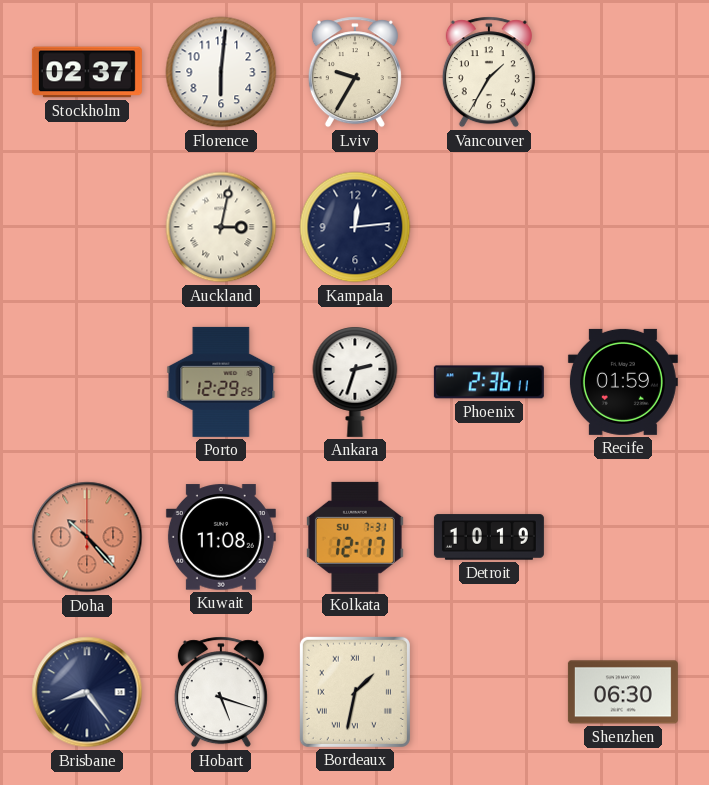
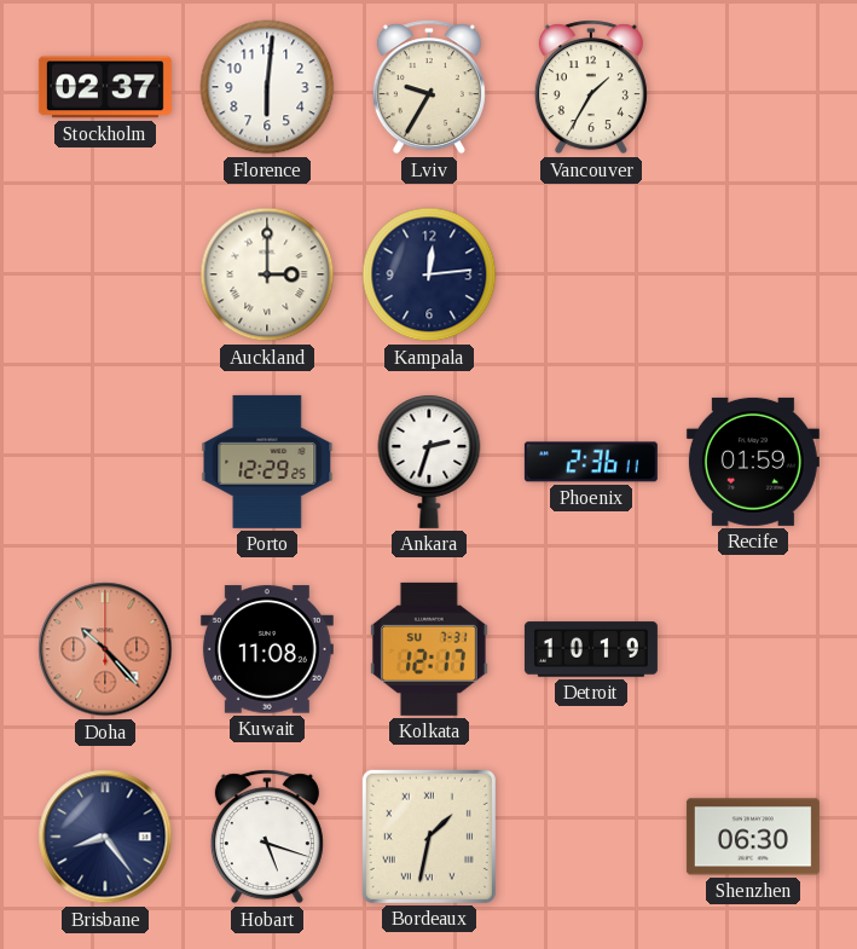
Auckland: 3:02 -> 3:00 (267, 274)
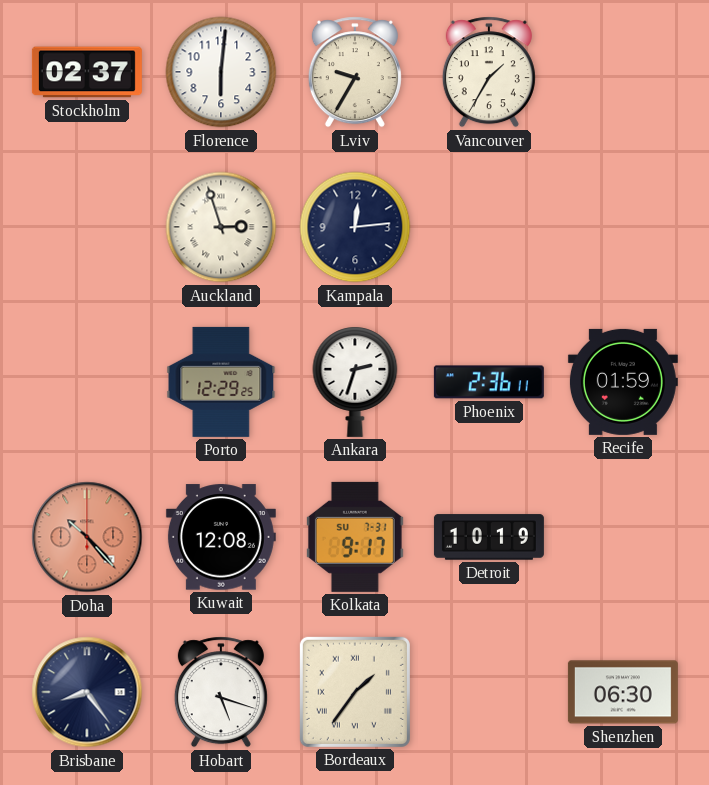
Auckland: 3:00 -> 2:57 (221, 227)
Kuwait: 11:08 -> 12:08 (221, 537)
Kolkata: 12:17 -> 9:17 (355, 537)
Bordeaux: 1:32 -> 1:36 (355, 692)
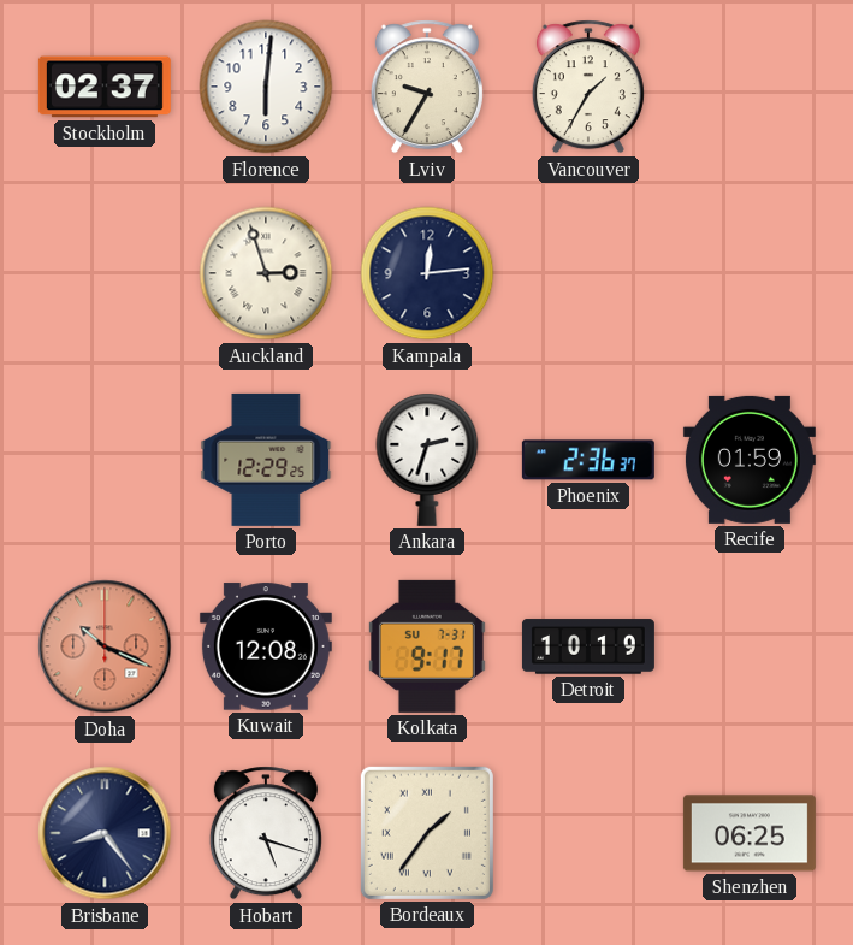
Phoenix: 2:36:11 -> 2:36:37 (588, 460)
Doha: 10:23 -> 10:19 (105, 646)
Shenzhen: 06:30 -> 06:25 (750, 833)
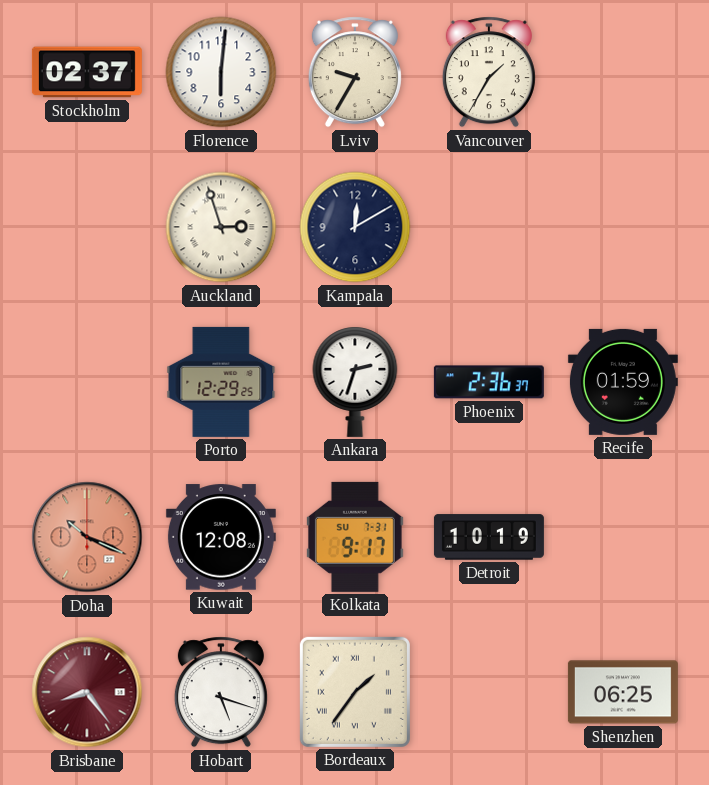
Kampala: 12:14 -> 12:10 (355, 227)
Brisbane dial: navy -> burgundy (87, 692)
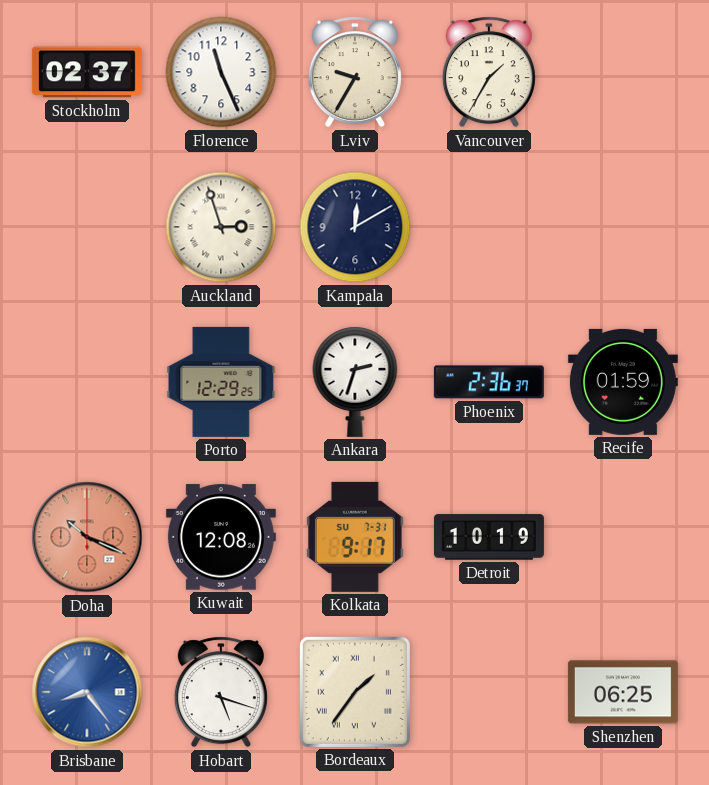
Florence: 6:01 -> 11:26 (221, 72)
Brisbane dial: burgundy -> blue (87, 692)
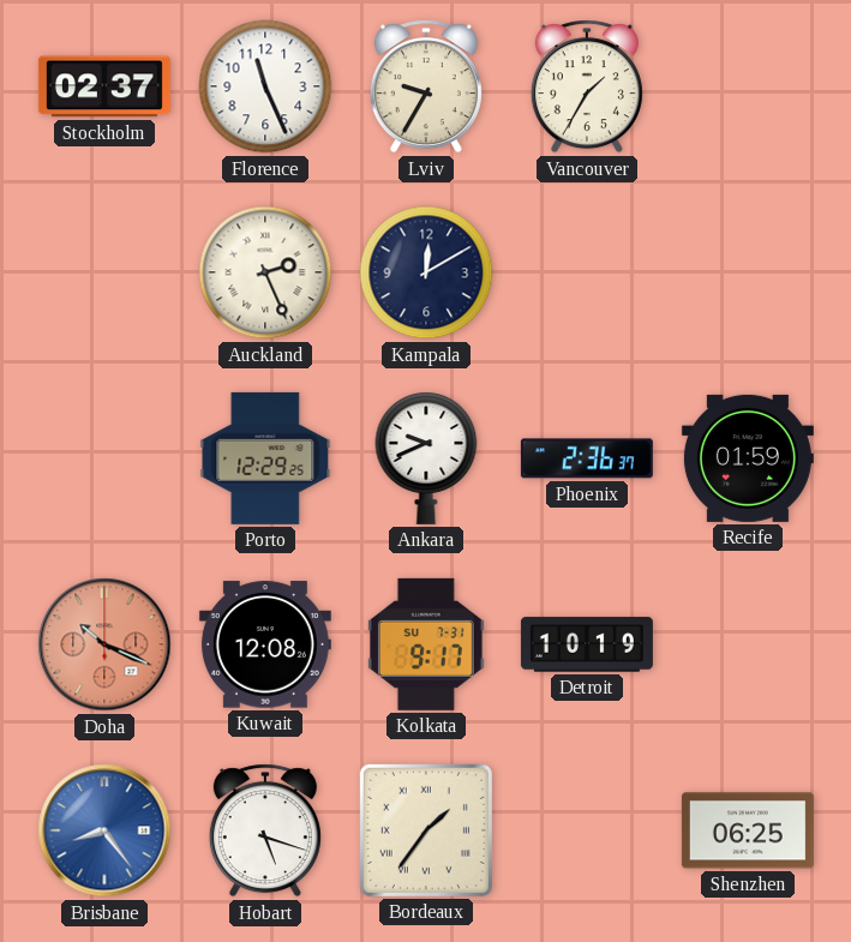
Auckland: 2:57 -> 2:26 (265, 272)
Ankara: 2:33 -> 9:41 (426, 458)
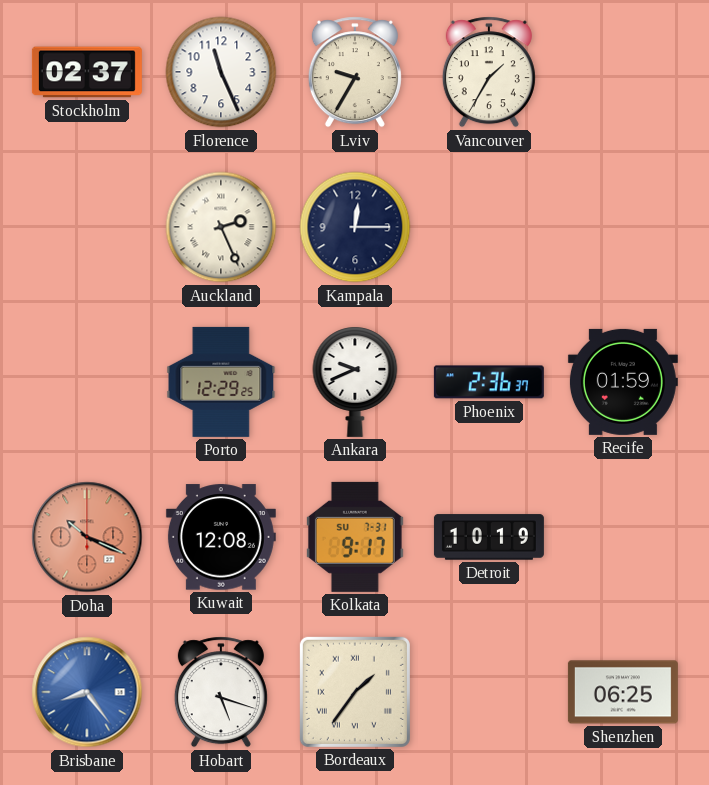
Kampala: 12:10 -> 12:15 (355, 227)
